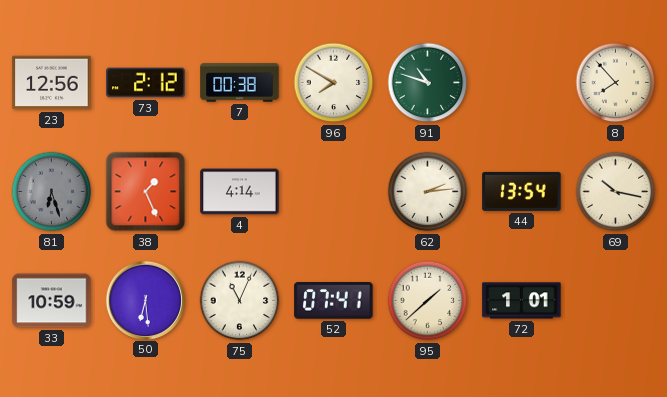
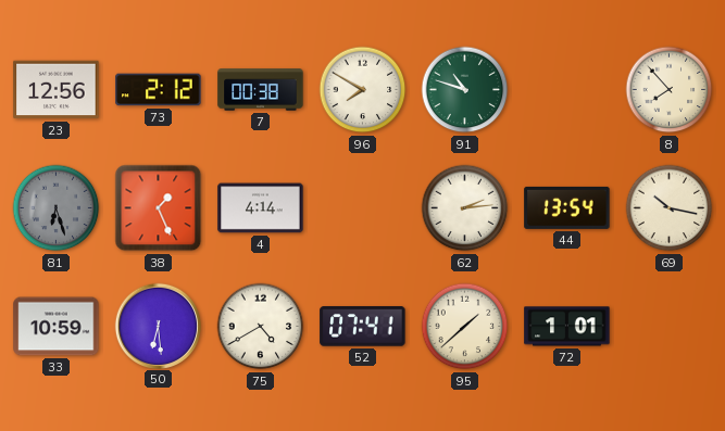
75: 11:04 -> 4:40 (261, 327)
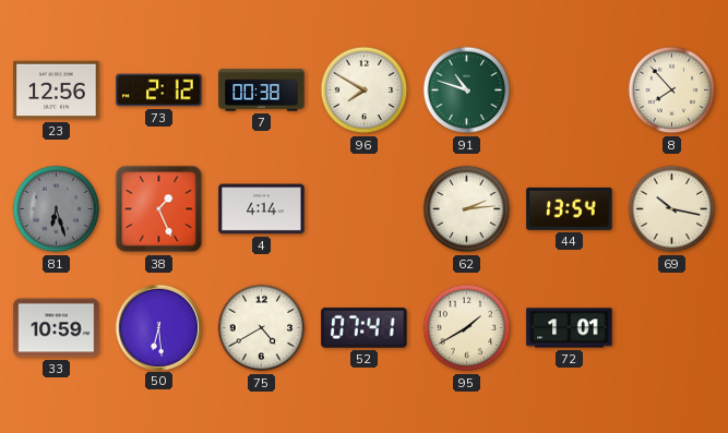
95: 1:38 -> 1:40 (467, 328)
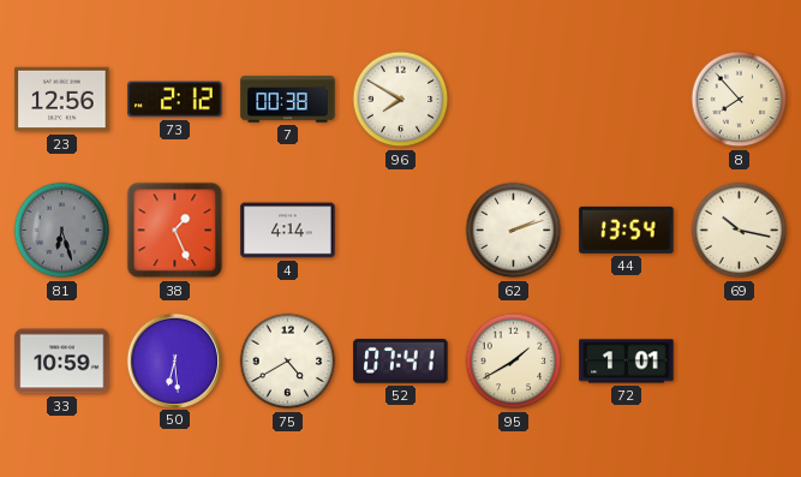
91: 10:48 -> none (467, 91)
62: 2:14 -> 2:12 (514, 231)
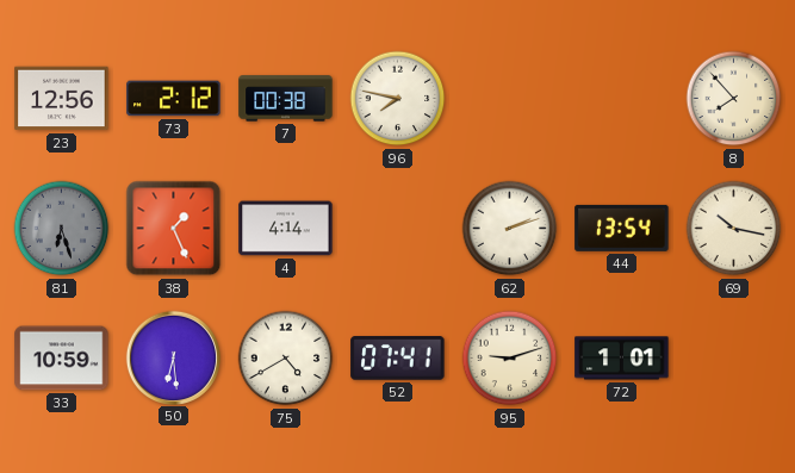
96: 7:50 -> 7:47 (398, 99)
95: 1:40 -> 9:12 (510, 359)
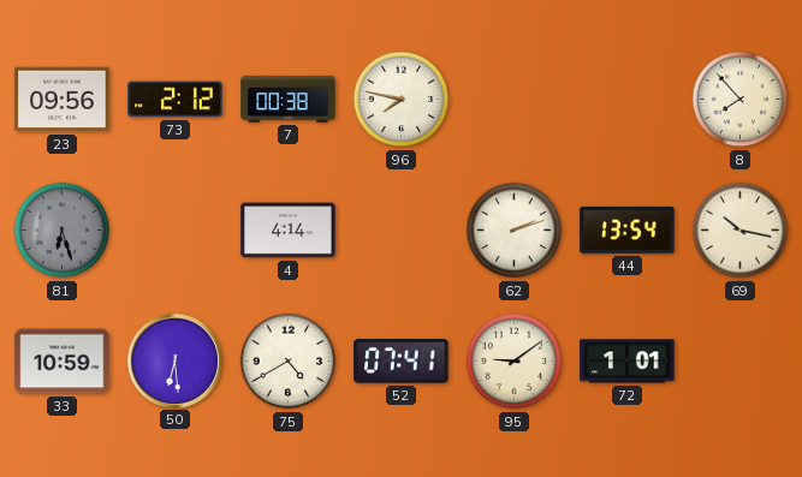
23: 12:56 -> 09:56 (63, 100)
38: 1:26 -> none (174, 229)
95: 9:12 -> 9:09 (515, 362)
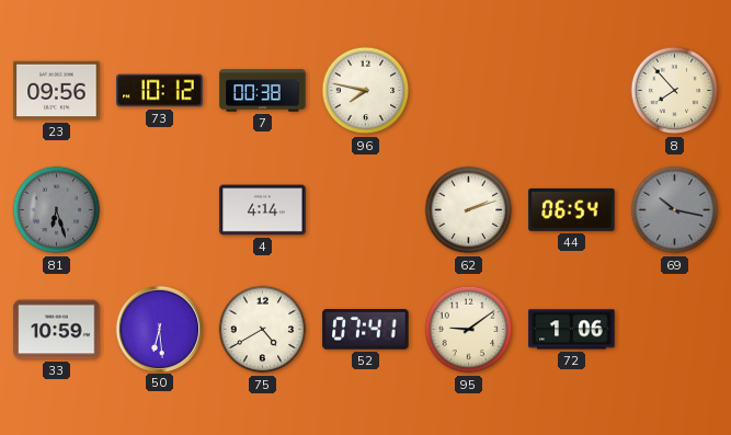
73: 2:12 -> 10:12 (160, 91)
44: 13:54 -> 06:54 (572, 209)
69 dial: cream -> grey (675, 210)
72: 1:01 -> 1:06 (572, 330)
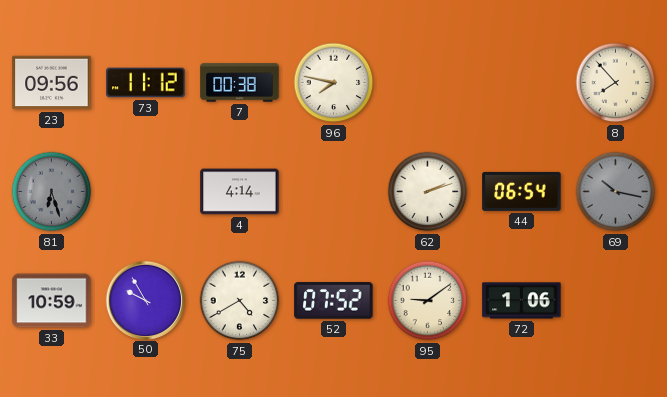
73: 10:12 -> 11:12 (146, 83)
50: 6:29 -> 9:55 (145, 300)
52: 07:41 -> 07:52 (334, 301)
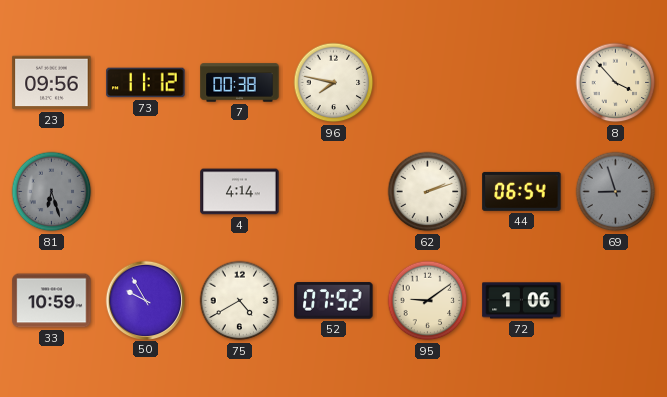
8: 7:53 -> 3:53 (616, 83)
69: 10:17 -> 8:57 (616, 192)
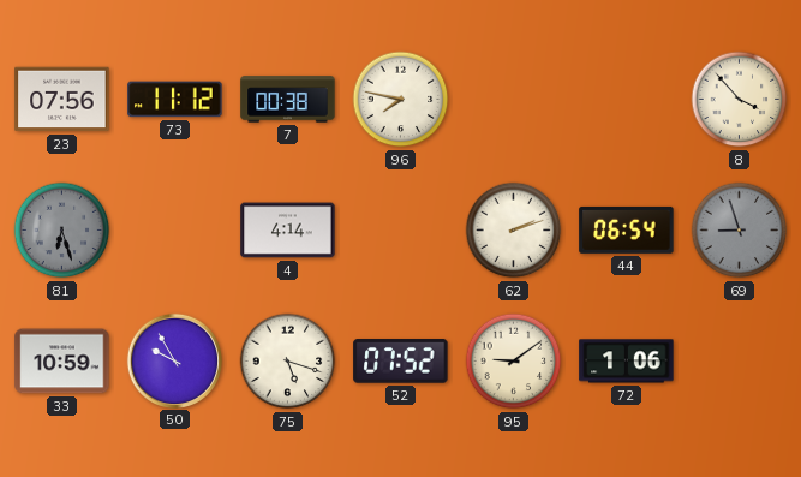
23: 09:56 -> 07:56 (62, 100)
75: 4:40 -> 5:18 (288, 362)
